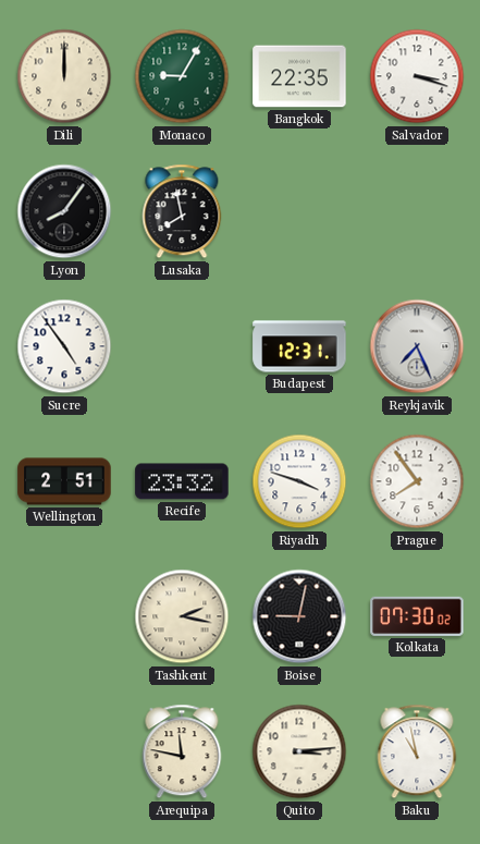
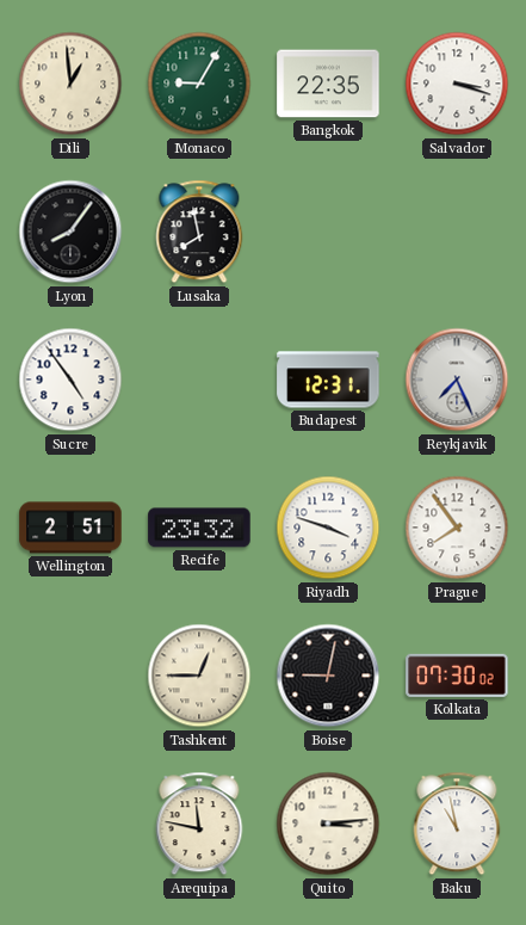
Dili: 12:00 -> 12:59 (70, 84)
Tashkent: 2:17 -> 12:45 (199, 676)
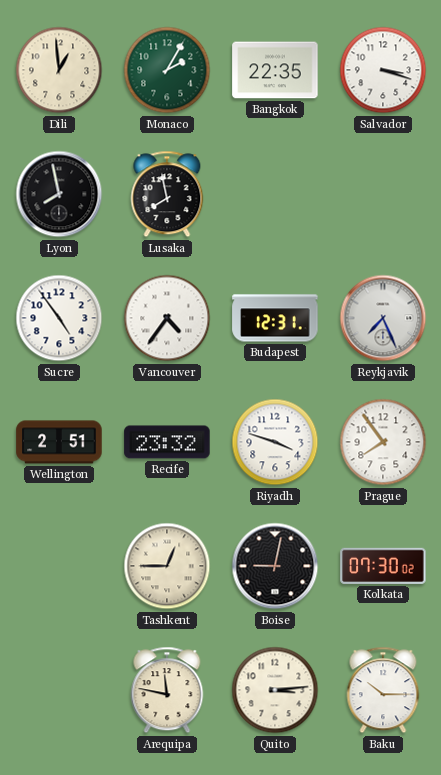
Monaco: 9:05 -> 2:05 (167, 70)
Lyon: 8:06 -> 7:58 (59, 194)
Vancouver: none -> 4:36 (167, 318)
Baku: 10:58 -> 10:15 (383, 690)
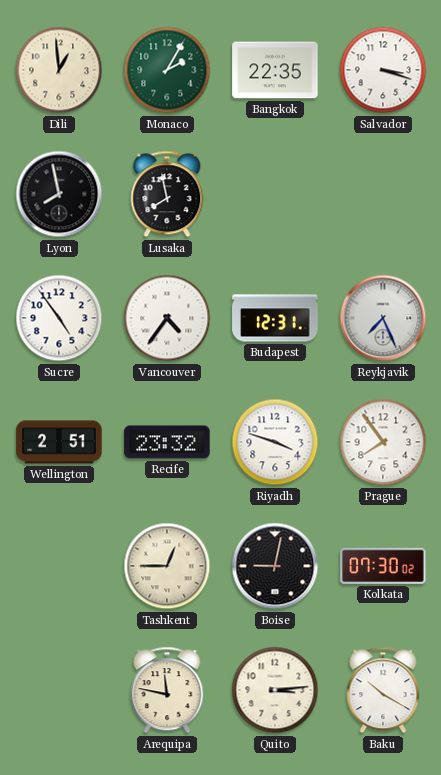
Baku: 10:15 -> 10:20 (383, 690)
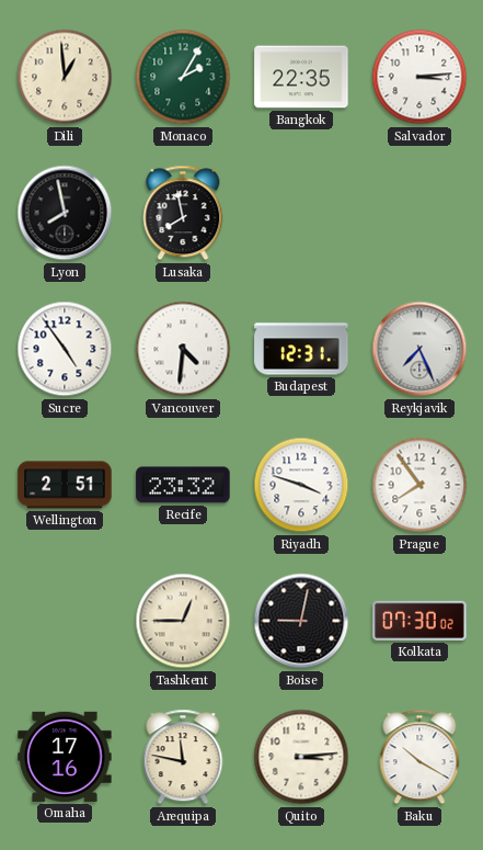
Salvador: 3:18 -> 3:14 (419, 77)
Vancouver: 4:36 -> 4:31 (183, 349)
Omaha: none -> 17:16 (65, 757)
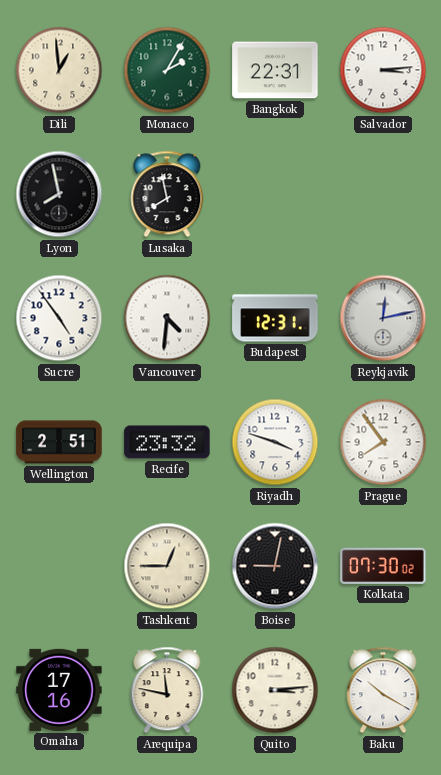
Bangkok: 22:35 -> 22:31 (275, 70)
Reykjavik: 7:26 -> 12:13 (383, 318)
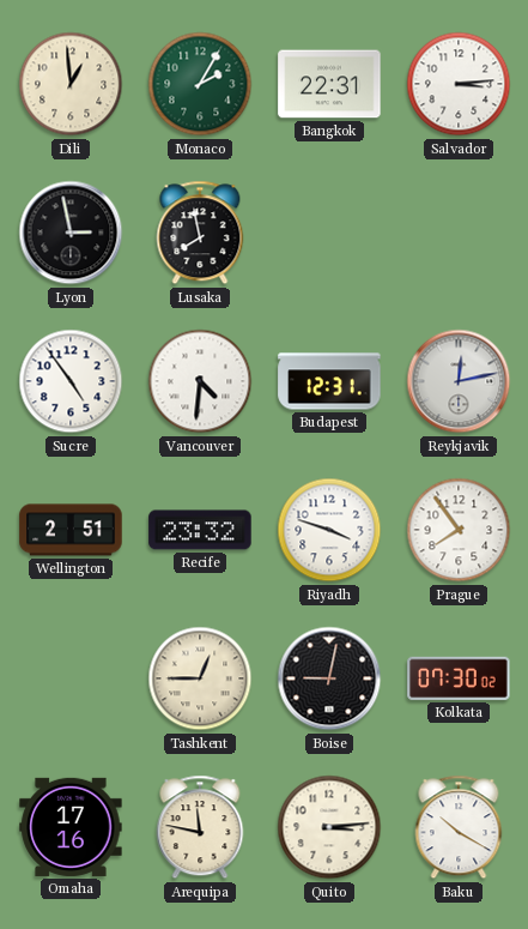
Lyon: 7:58 -> 2:58 (71, 233)
